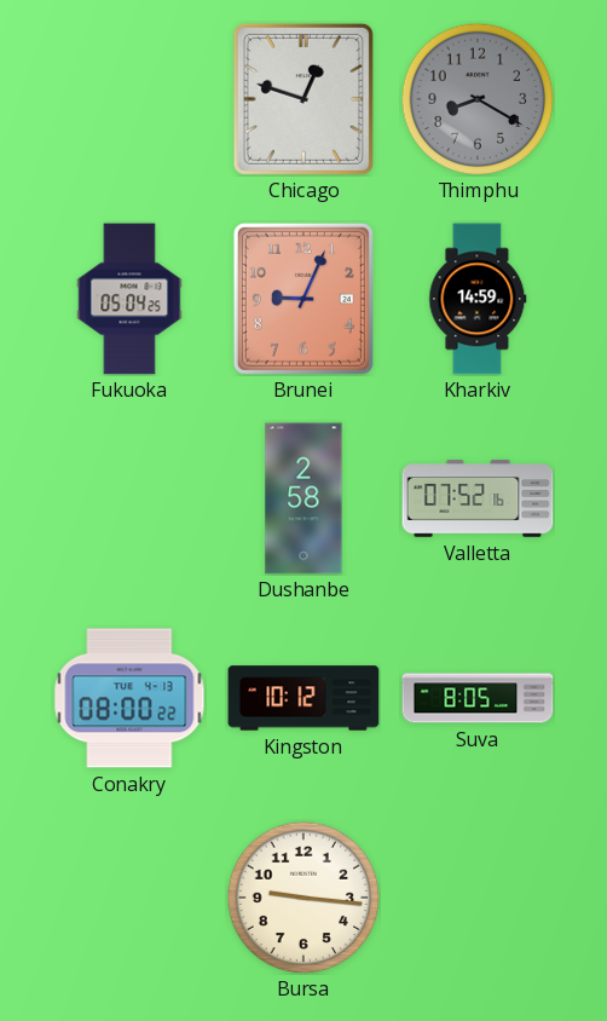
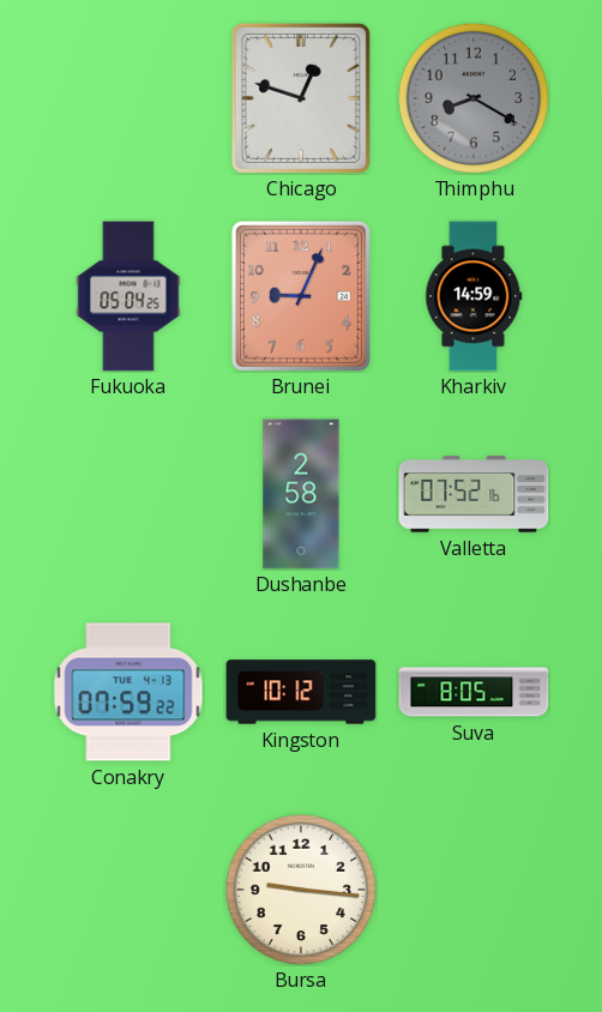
Conakry: 08:00 -> 07:59 (128, 692)
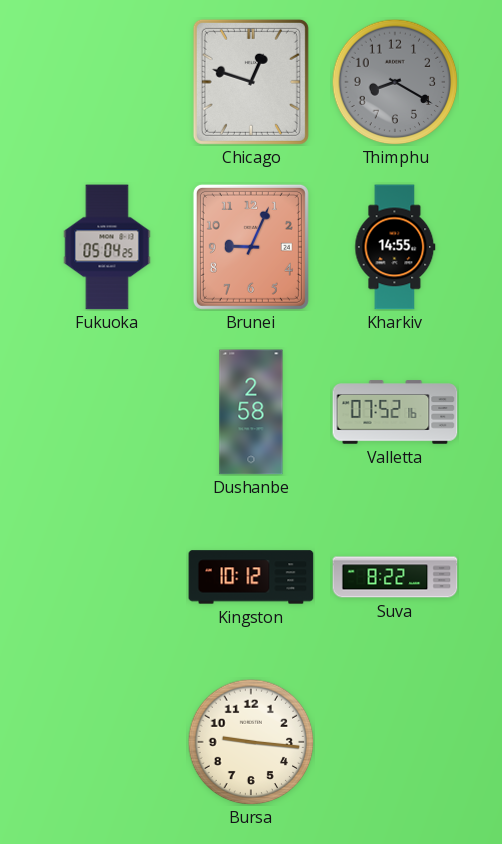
Kharkiv: 14:59 -> 14:55 (395, 247)
Conakry: 07:59 -> none (128, 692)
Suva: 8:05 -> 8:22 (395, 577)
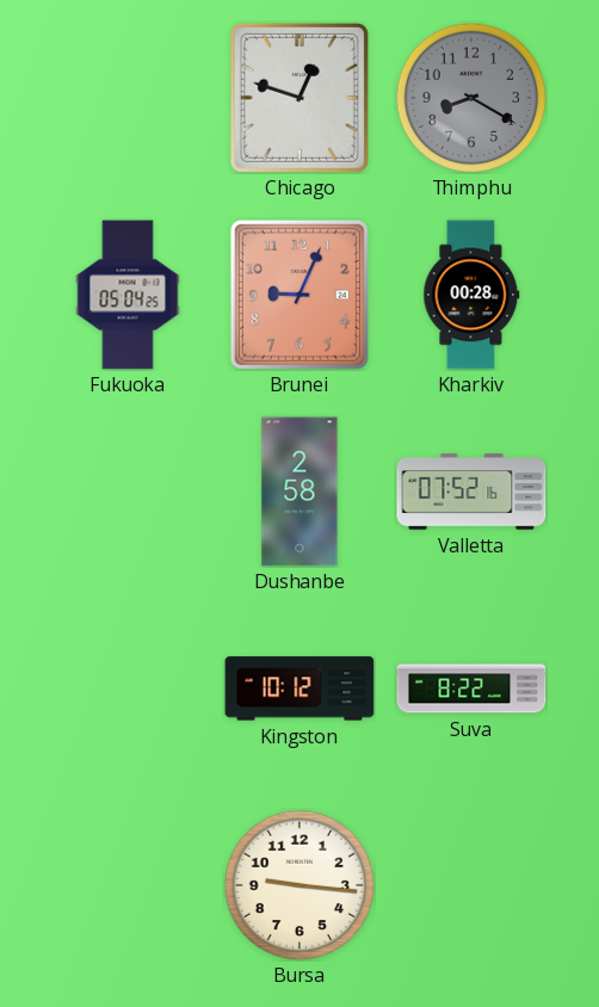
Kharkiv: 14:55 -> 00:28 (471, 295)
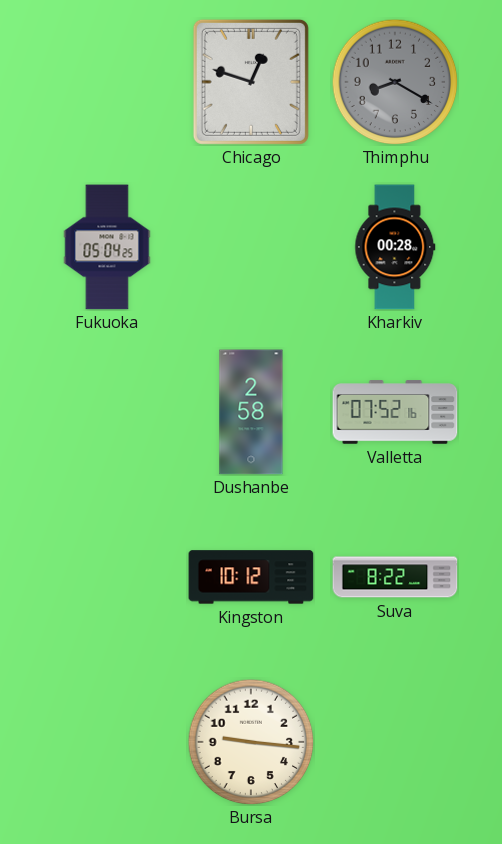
Brunei: 9:04 -> none (299, 295)
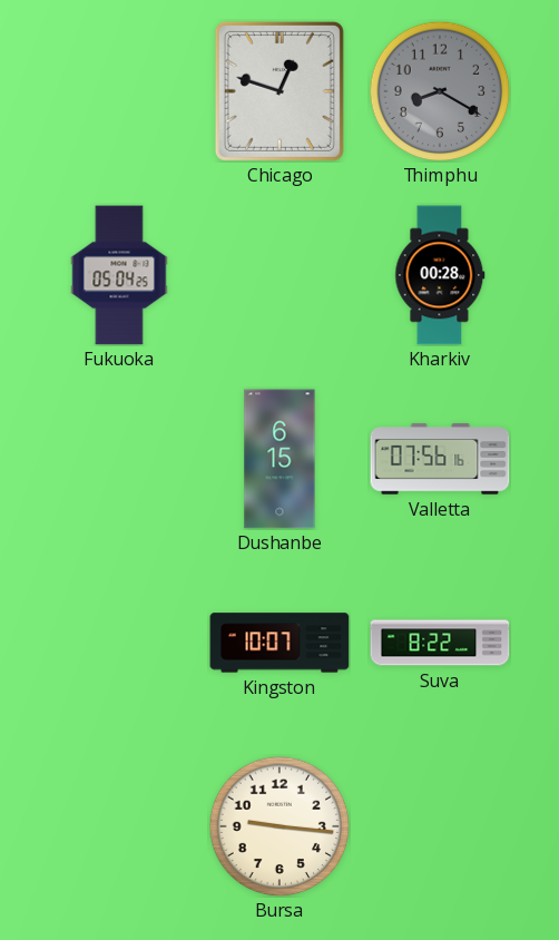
Dushanbe: 2:58 -> 6:15 (279, 459)
Valletta: 07:52 -> 07:56 (440, 459)
Kingston: 10:12 -> 10:07 (279, 643)
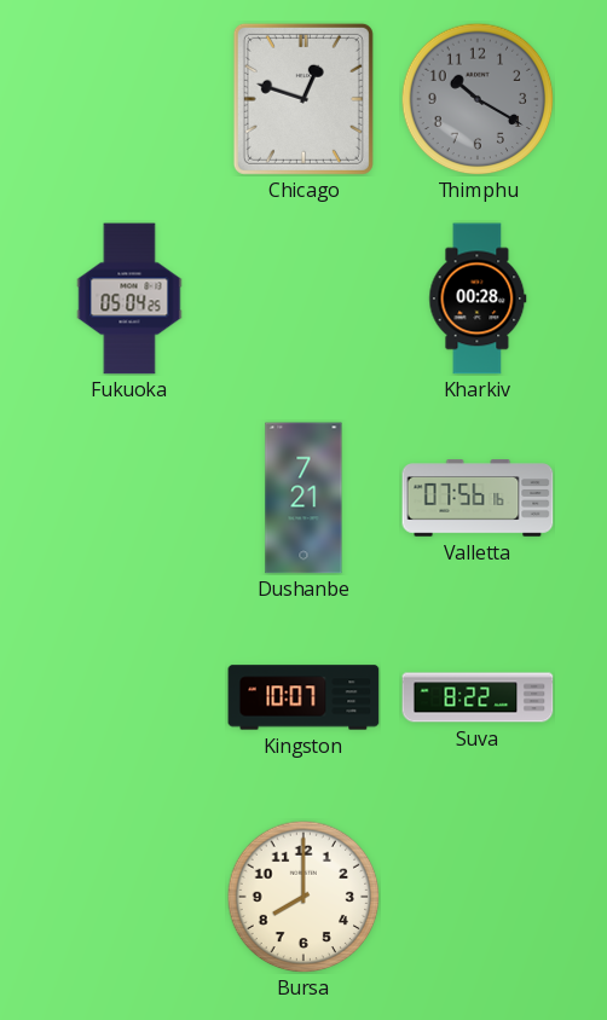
Thimphu: 8:20 -> 10:20 (478, 99)
Dushanbe: 6:15 -> 7:21 (303, 498)
Bursa: 9:16 -> 8:00 (303, 897)
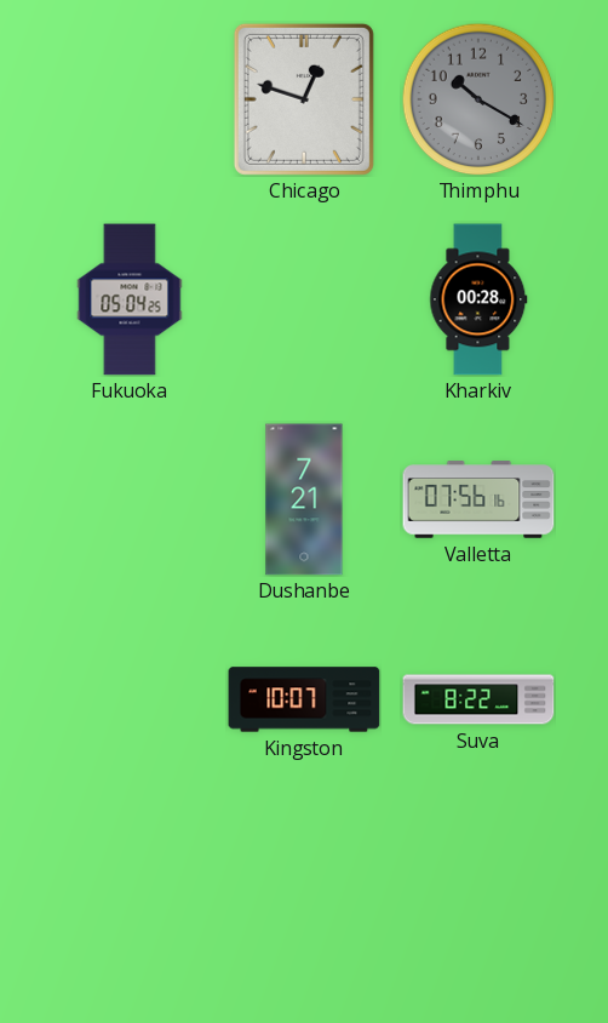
Bursa: 8:00 -> none (303, 897)
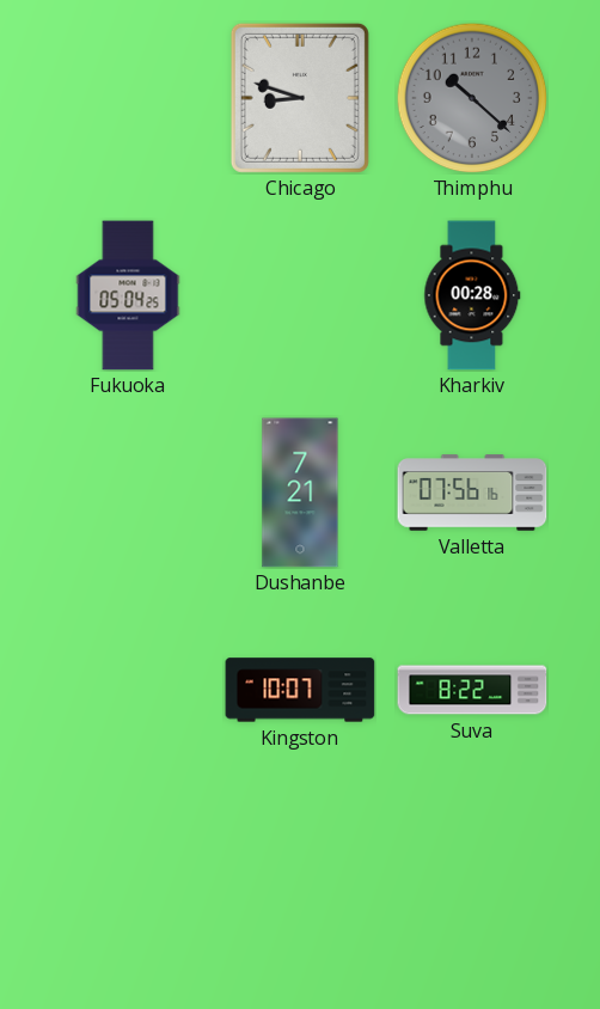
Chicago: 12:48 -> 8:48 (300, 98)
Thimphu: 10:20 -> 10:22 (472, 98)
